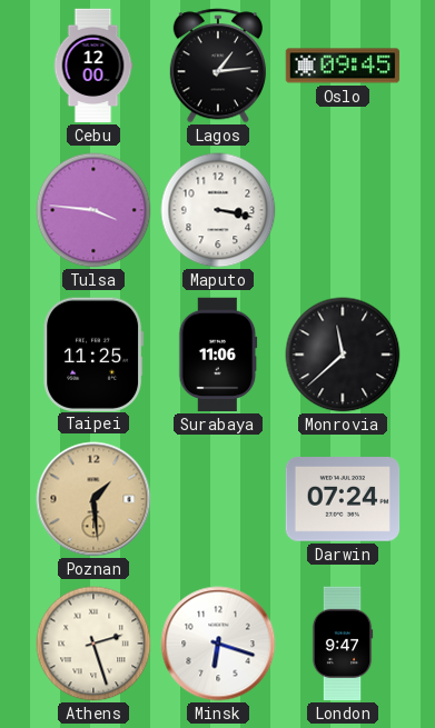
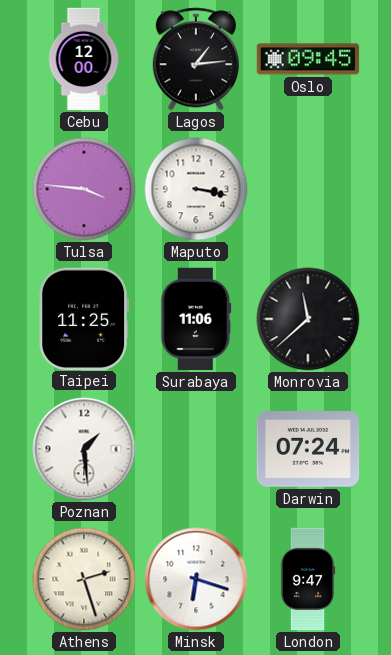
Poznan dial: champagne -> white (84, 449)
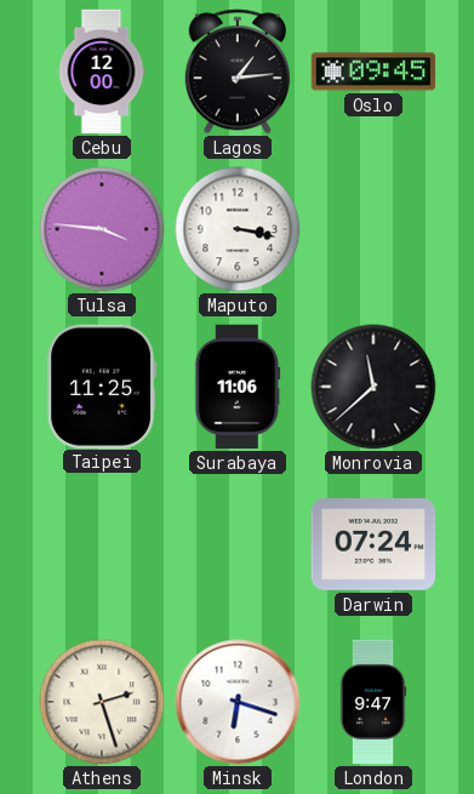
Poznan: 1:29 -> none (84, 449)
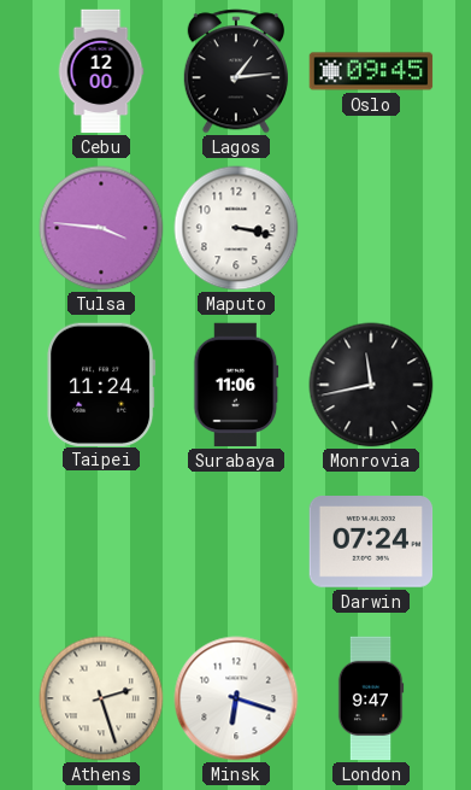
Taipei: 11:25 -> 11:24 (101, 384)
Monrovia: 11:38 -> 11:43 (371, 385)
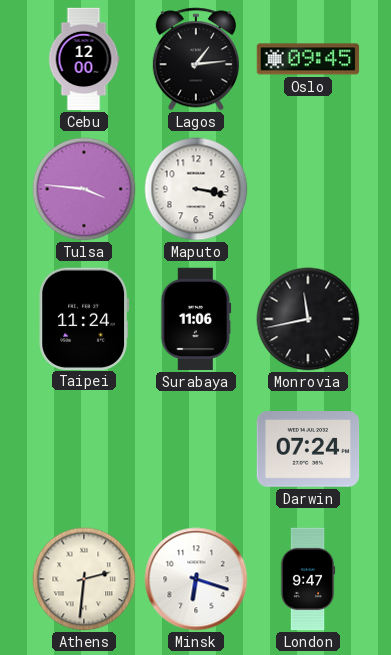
Athens: 2:27 -> 2:31 (84, 579)
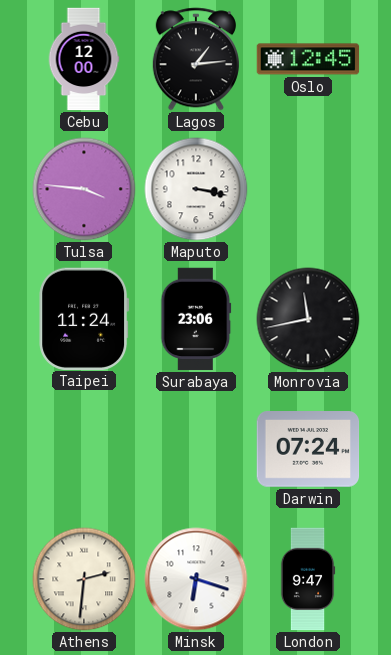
Oslo: 09:45 -> 12:45 (308, 59)
Surabaya: 11:06 -> 23:06 (196, 319)
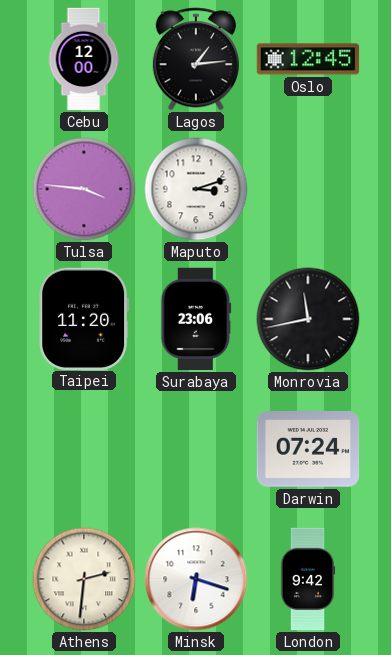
Maputo: 3:17 -> 3:12 (196, 189)
Taipei: 11:24 -> 11:20 (84, 318)
London: 9:47 -> 9:42 (308, 579)
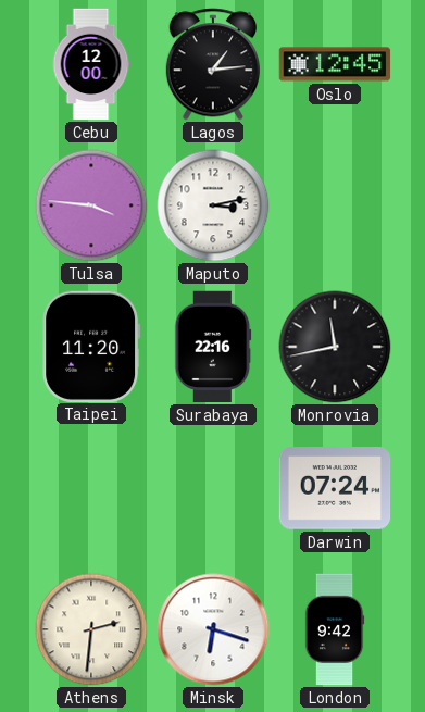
Maputo: 3:12 -> 3:13 (213, 205)
Surabaya: 23:06 -> 22:16 (213, 347)
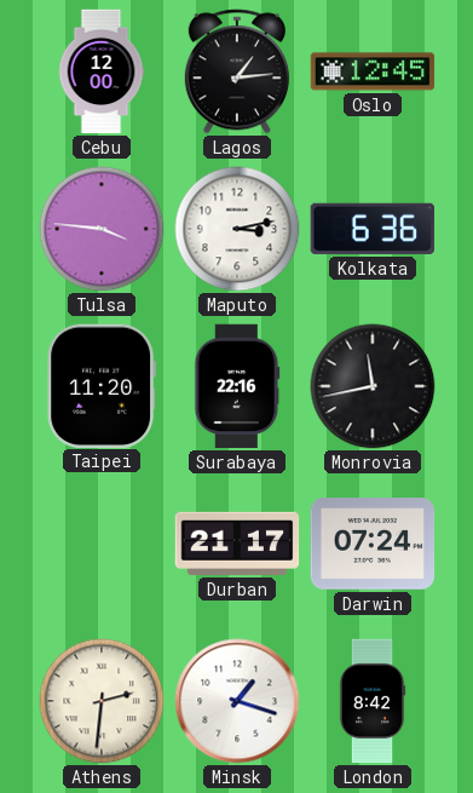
Kolkata: none -> 6:36 (371, 229)
Durban: none -> 21:17 (237, 544)
Minsk: 6:18 -> 1:18 (237, 701)
London: 9:42 -> 8:42 (373, 701)
